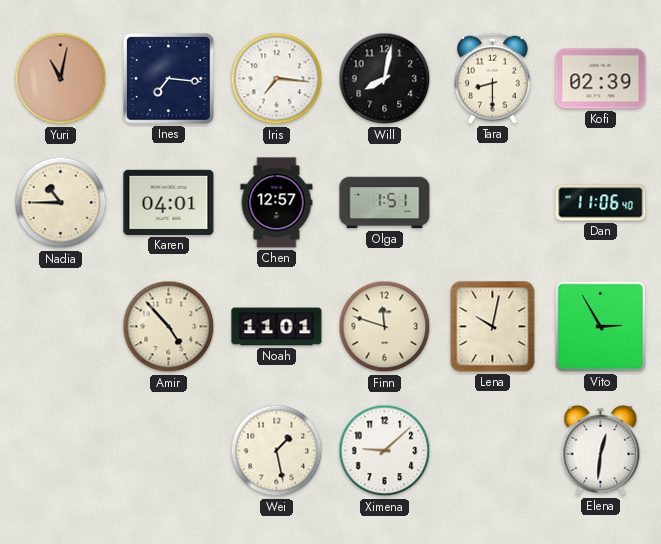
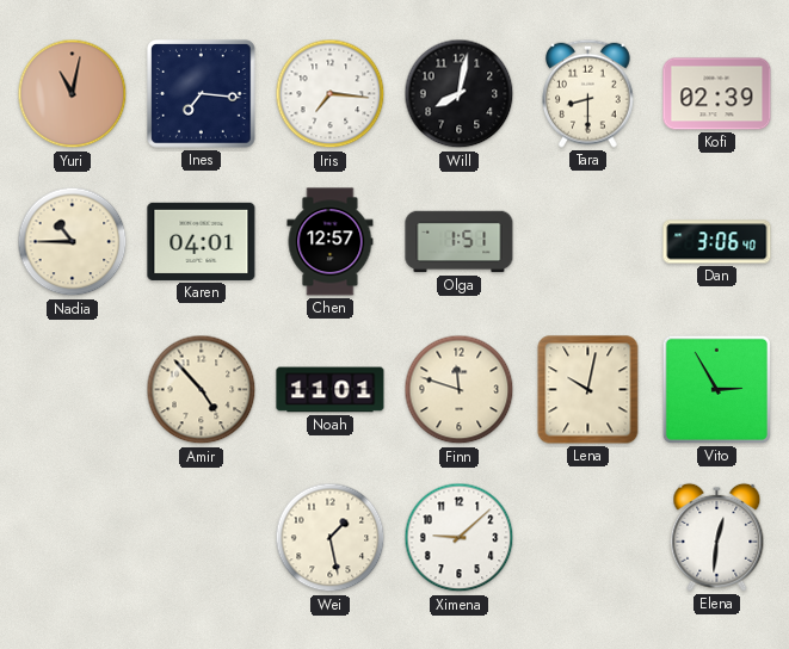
Dan: 11:06 -> 3:06 (717, 242)
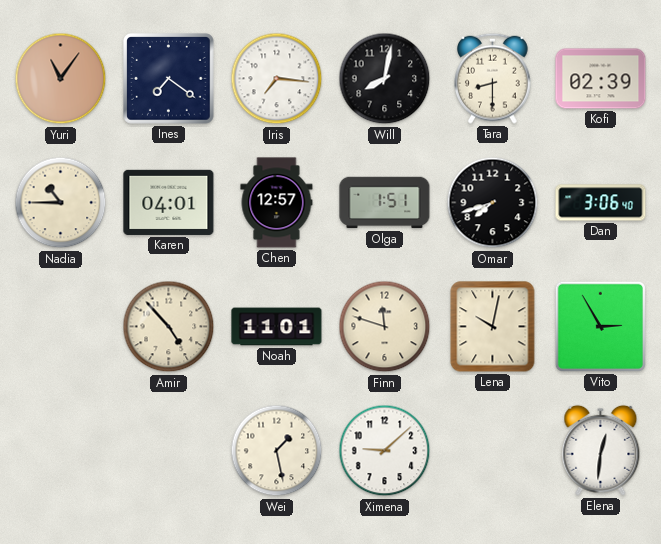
Yuri: 11:02 -> 11:06 (61, 79)
Ines: 7:16 -> 7:21 (169, 79)
Omar: none -> 7:42 (493, 203)
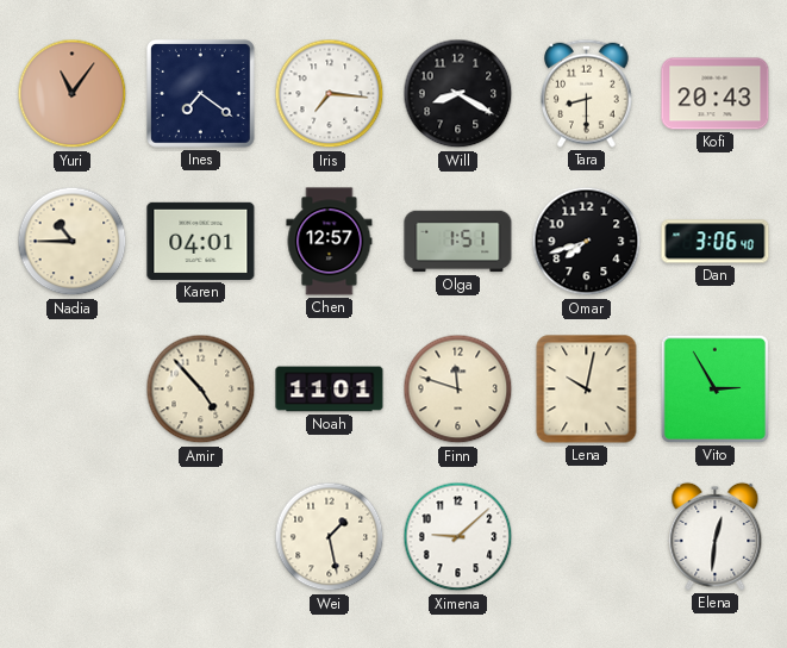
Will: 8:02 -> 8:20 (458, 94)
Kofi: 02:39 -> 20:43 (716, 94)
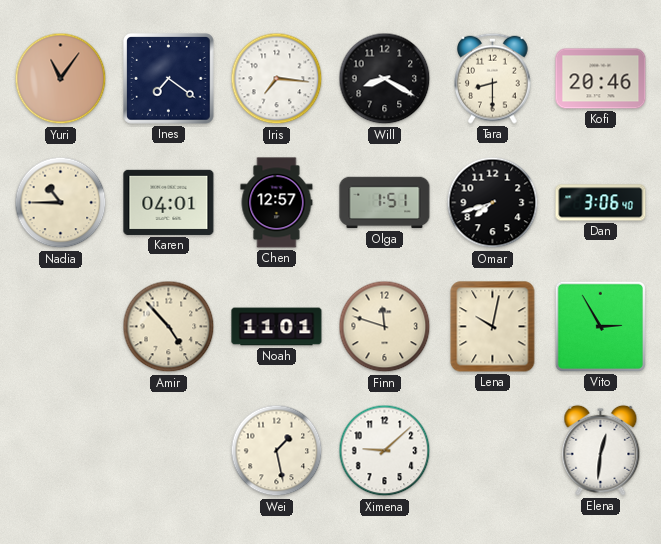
Kofi: 20:43 -> 20:46 (601, 79)
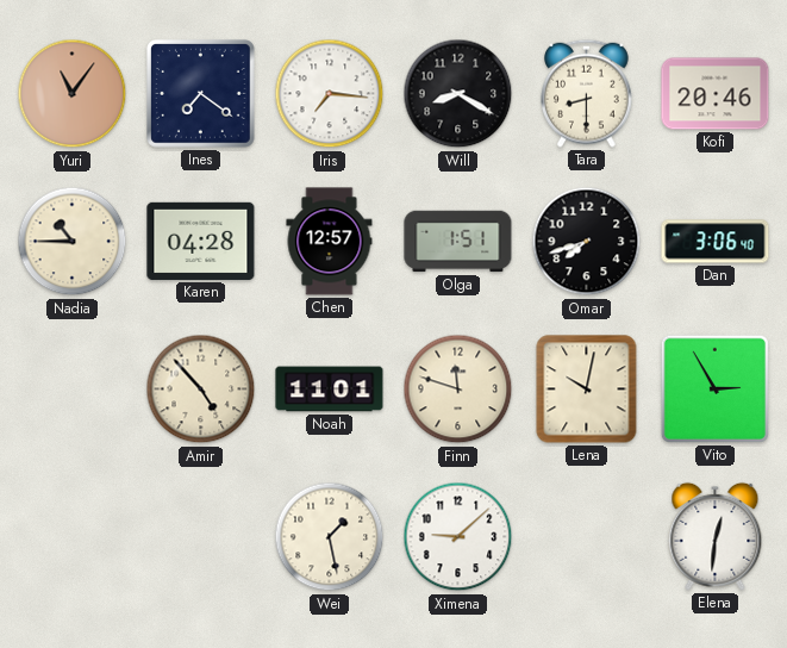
Karen: 04:01 -> 04:28 (201, 241)
